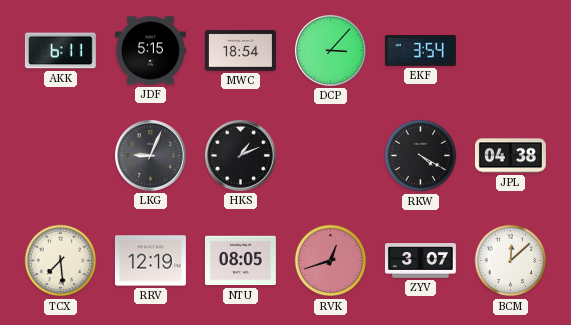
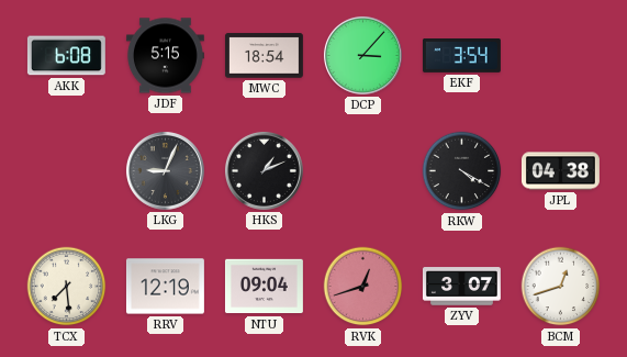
AKK: 6:11 -> 6:08 (66, 56)
NTU: 08:05 -> 09:04 (264, 287)
BCM: 12:08 -> 12:42 (561, 287)
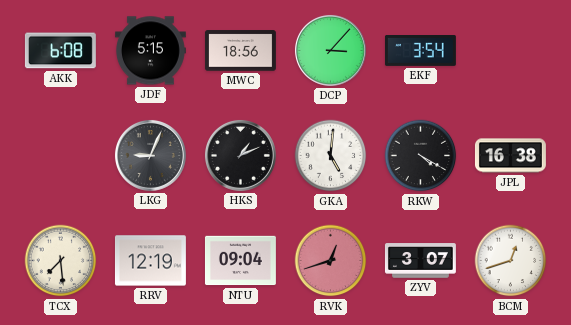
MWC: 18:54 -> 18:56 (240, 51)
GKA: none -> 5:01 (331, 156)
JPL: 04:38 -> 16:38 (510, 156)
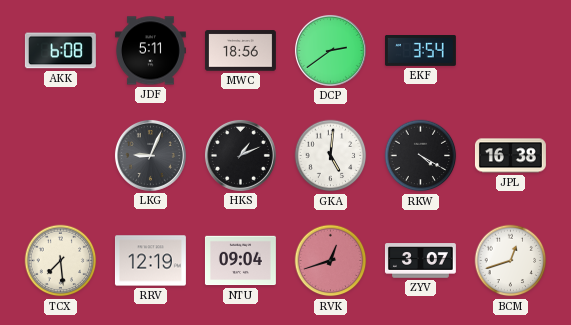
JDF: 5:15 -> 5:11 (150, 51)
DCP: 3:07 -> 2:39 (330, 50)
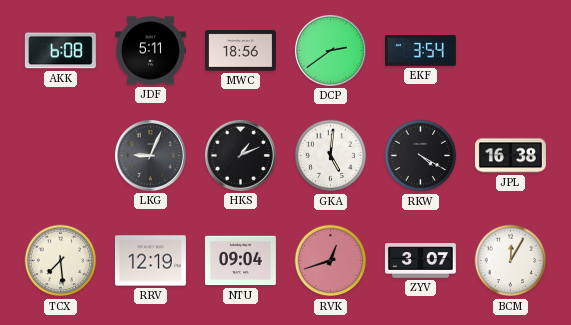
BCM: 12:42 -> 12:05 (511, 261)
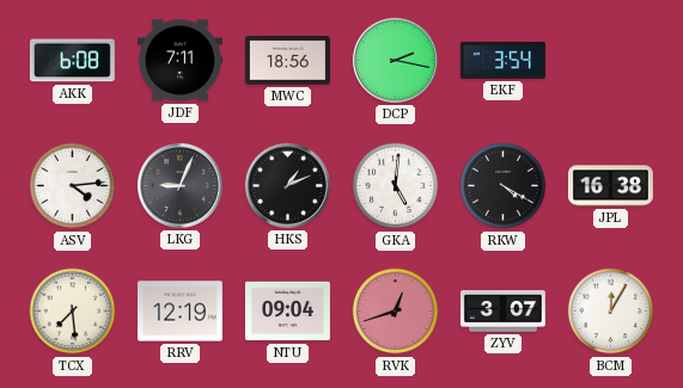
JDF: 5:11 -> 7:11 (179, 61)
DCP: 2:39 -> 2:17 (395, 60)
ASV: none -> 4:14 (73, 186)
